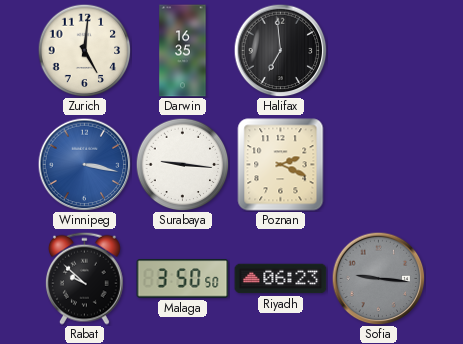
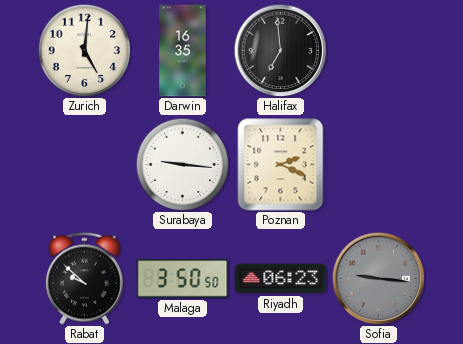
Winnipeg: 3:17 -> none (84, 164)
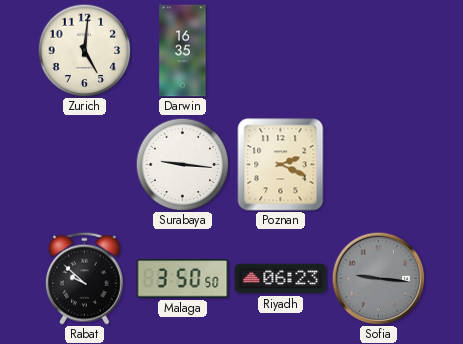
Halifax: 6:59 -> none (280, 50)
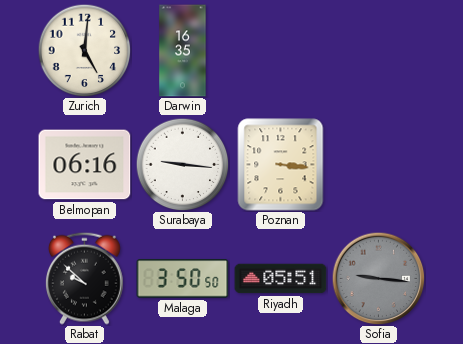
Belmopan: none -> 06:16 (85, 165)
Poznan: 2:19 -> 3:16 (281, 165)
Riyadh: 06:23 -> 05:51 (281, 279)
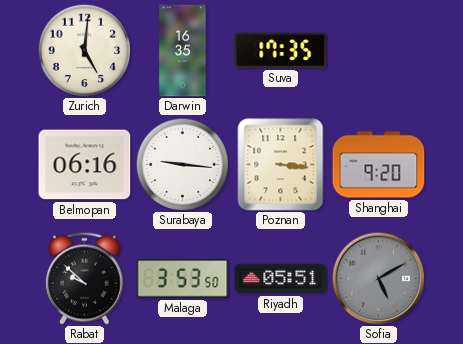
Suva: none -> 17:35 (281, 50)
Shanghai: none -> 9:20 (379, 165)
Malaga: 3:50 -> 3:53 (183, 279)
Sofia: 9:16 -> 5:10 (378, 278)
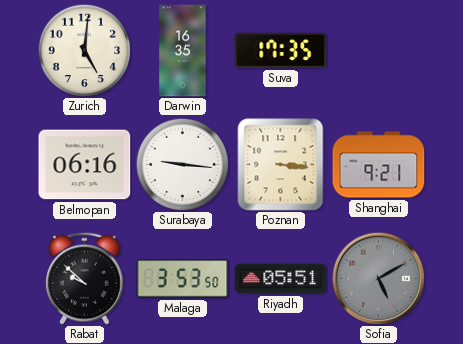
Shanghai: 9:20 -> 9:21 (379, 165)
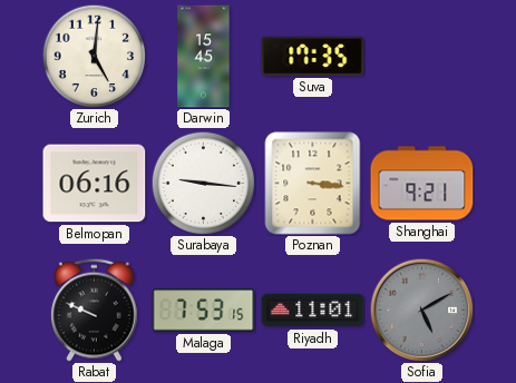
Darwin: 16:35 -> 15:45 (204, 57)
Rabat: 9:52 -> 9:49 (95, 310)
Malaga: 3:53 -> 7:53 (204, 311)
Riyadh: 05:51 -> 11:01 (313, 311)
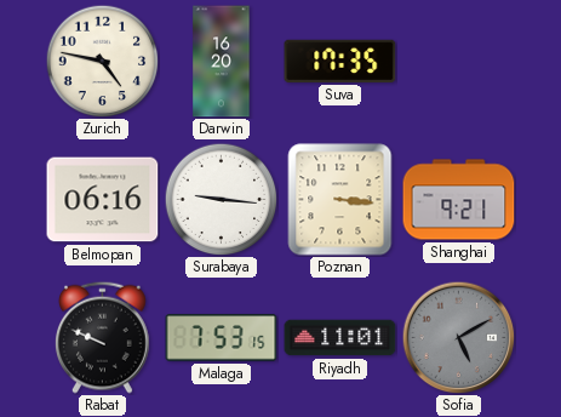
Zurich: 5:01 -> 4:47 (102, 61)
Darwin: 15:45 -> 16:20 (222, 62)
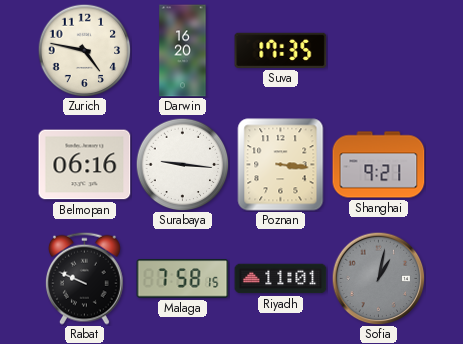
Malaga: 7:53 -> 7:58 (183, 279)
Sofia: 5:10 -> 1:02 (378, 278)
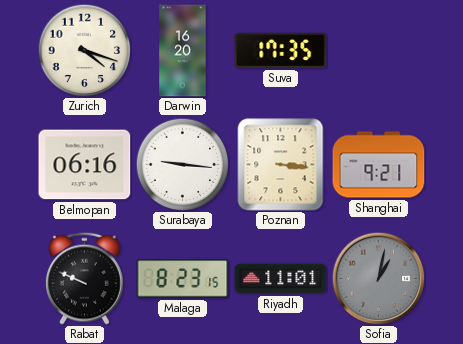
Zurich: 4:47 -> 4:18 (84, 50)
Malaga: 7:58 -> 8:23 (183, 279)
